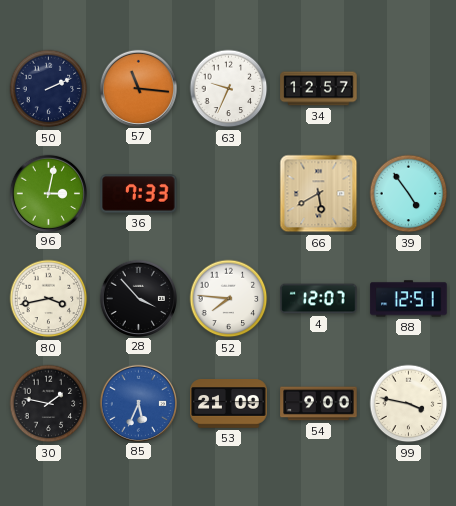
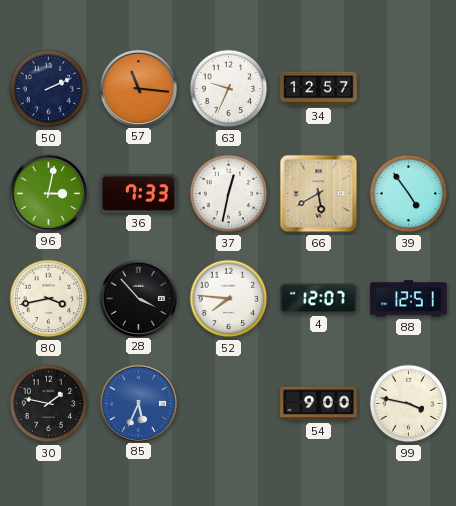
37: none -> 12:32 (229, 194)
53: 21:09 -> none (229, 404)
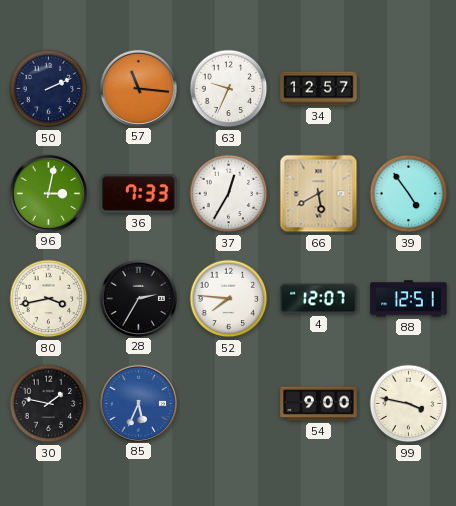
37: 12:32 -> 12:35 (229, 194)
28: 3:53 -> 2:35 (138, 298)
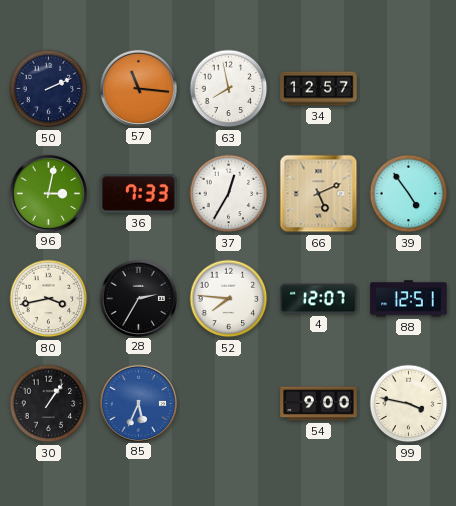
63: 9:34 -> 7:58 (229, 89)
66: 5:40 -> 5:11 (319, 194)
30: 1:47 -> 1:06 (49, 404)
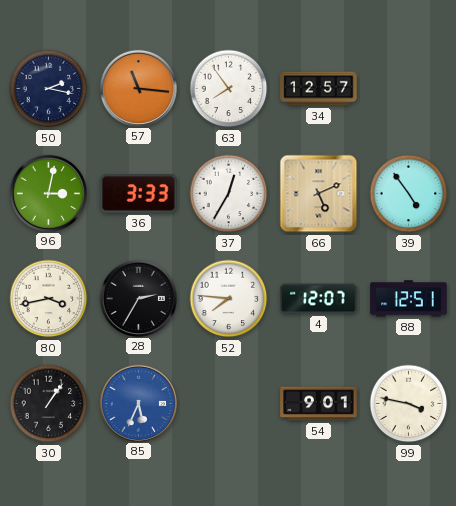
50: 2:11 -> 2:17 (49, 89)
63: 7:58 -> 7:54 (229, 89)
36: 7:33 -> 3:33 (139, 194)
54: 9:00 -> 9:01 (319, 404)
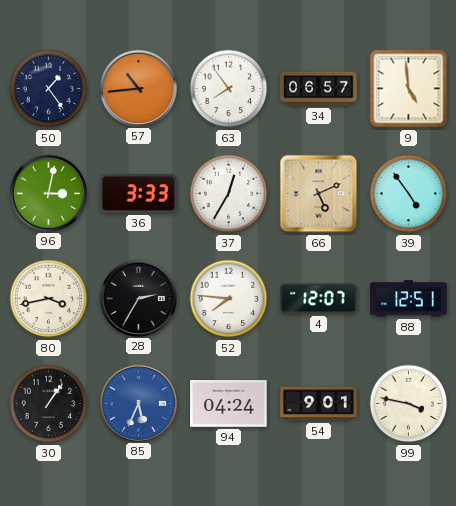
50: 2:17 -> 1:24 (49, 89)
57: 11:16 -> 10:44 (138, 88)
34: 12:57 -> 06:57 (319, 89)
9: none -> 4:59 (409, 89)
94: none -> 04:24 (229, 404)
